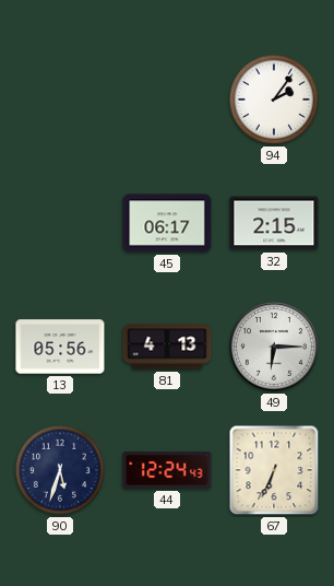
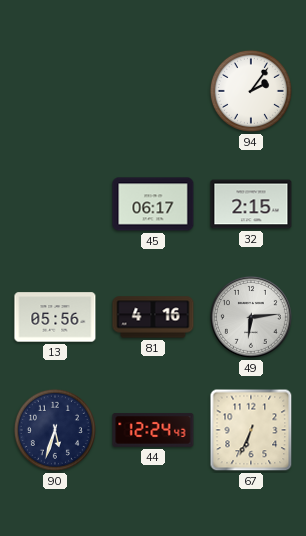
81: 4:13 -> 4:16 (153, 317)
49: 6:15 -> 6:14 (251, 317)
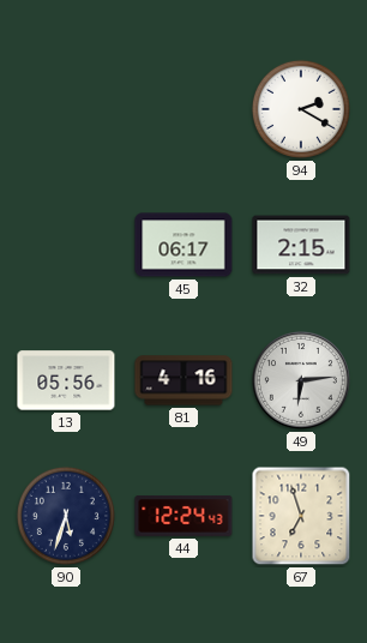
94: 2:06 -> 2:20 (301, 109)
67: 6:34 -> 6:57 (301, 516)
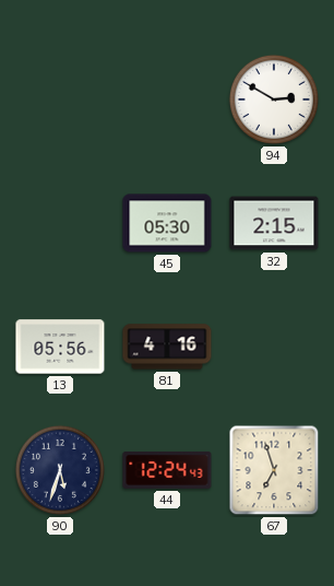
94: 2:20 -> 2:50 (274, 99)
45: 06:17 -> 05:30 (167, 223)
49: 6:14 -> none (301, 380)
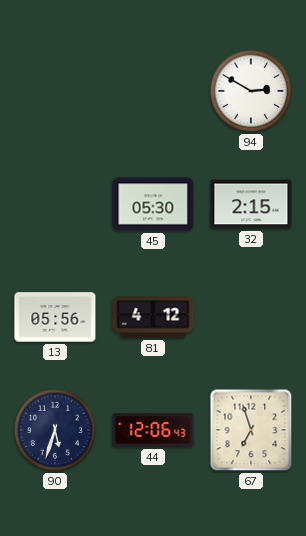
81: 4:16 -> 4:12 (153, 317)
44: 12:24 -> 12:06 (153, 430)
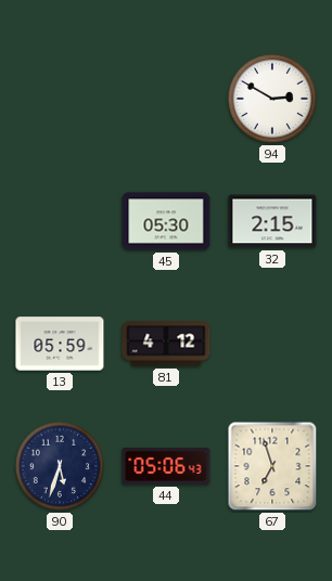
13: 05:56 -> 05:59 (60, 344)
44: 12:06 -> 05:06 (166, 466)
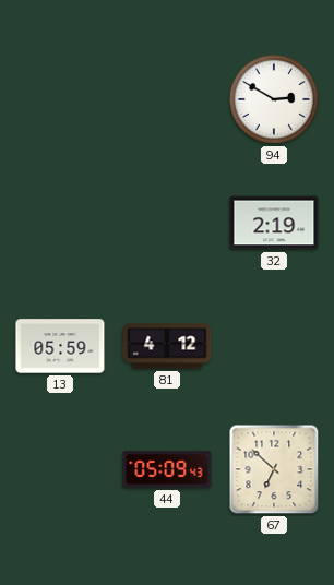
45: 05:30 -> none (166, 221)
32: 2:15 -> 2:19 (274, 223)
90: 5:33 -> none (60, 466)
44: 05:06 -> 05:09 (167, 469)
67: 6:57 -> 6:52 (274, 469)
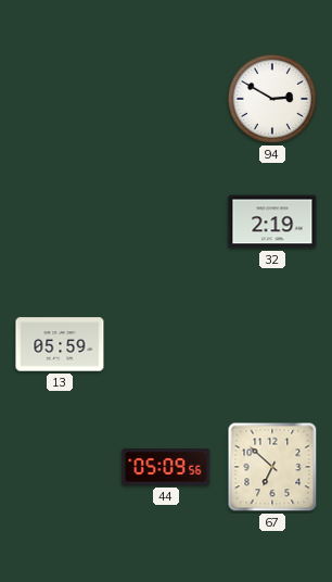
81: 4:12 -> none (167, 346)
44: 05:09:43 -> 05:09:56 (166, 467)
